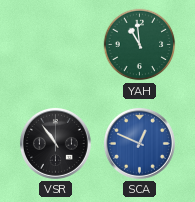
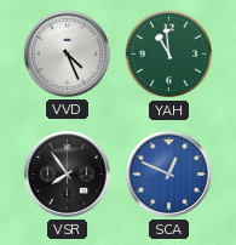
VVD: none -> 4:26 (67, 53)
VSR: 10:54 -> 7:54 (67, 173)
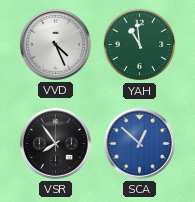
SCA: 12:49 -> 12:52 (139, 143)
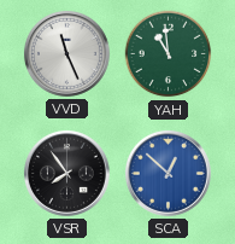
VVD: 4:26 -> 11:26 (66, 53)
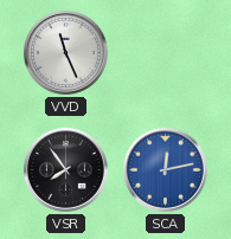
YAH: 10:59 -> none (169, 54)
SCA: 12:52 -> 12:13 (165, 169)
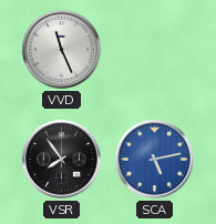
SCA: 12:13 -> 5:13 (154, 159)
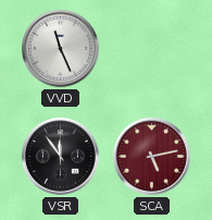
VSR: 7:54 -> 11:54 (60, 156)
SCA dial: blue -> burgundy (151, 156)
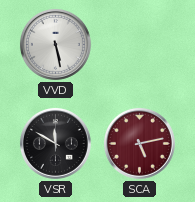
VVD: 11:26 -> 5:28 (55, 44)
VSR: 11:54 -> 11:50 (55, 143)
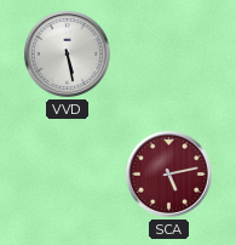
VSR: 11:50 -> none (55, 143)
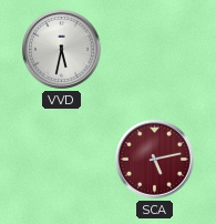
VVD: 5:28 -> 5:32 (61, 49)
